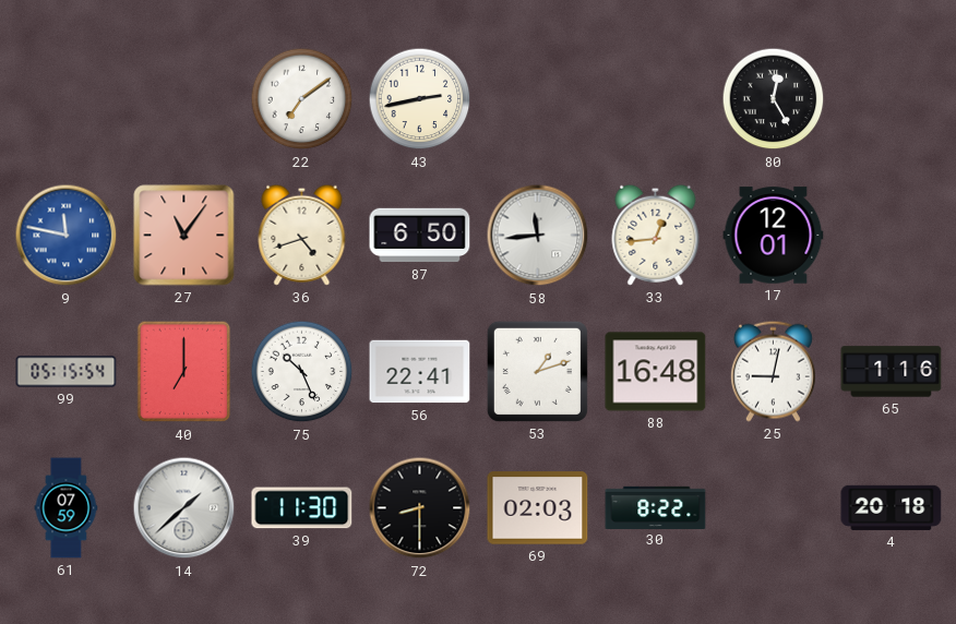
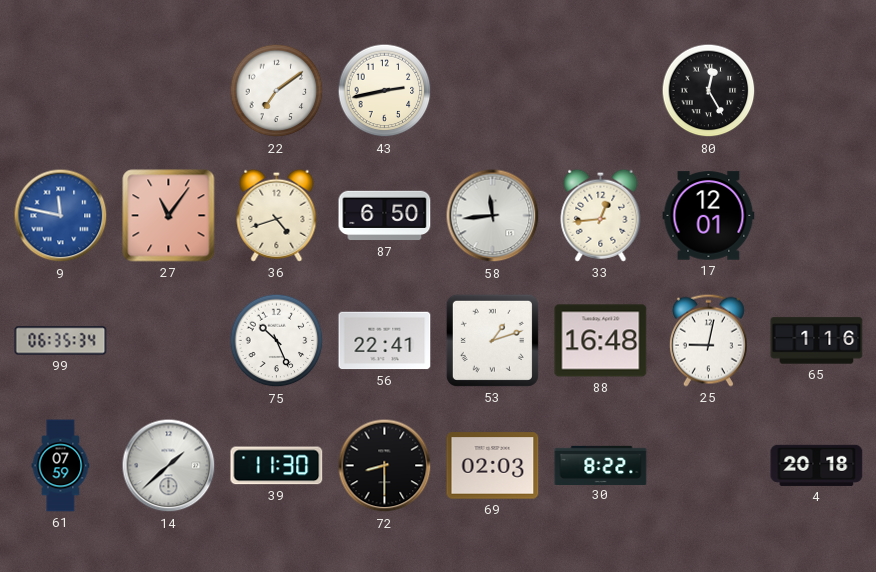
99: 05:15 -> 06:35 (61, 341)
40: 7:00 -> none (184, 372)
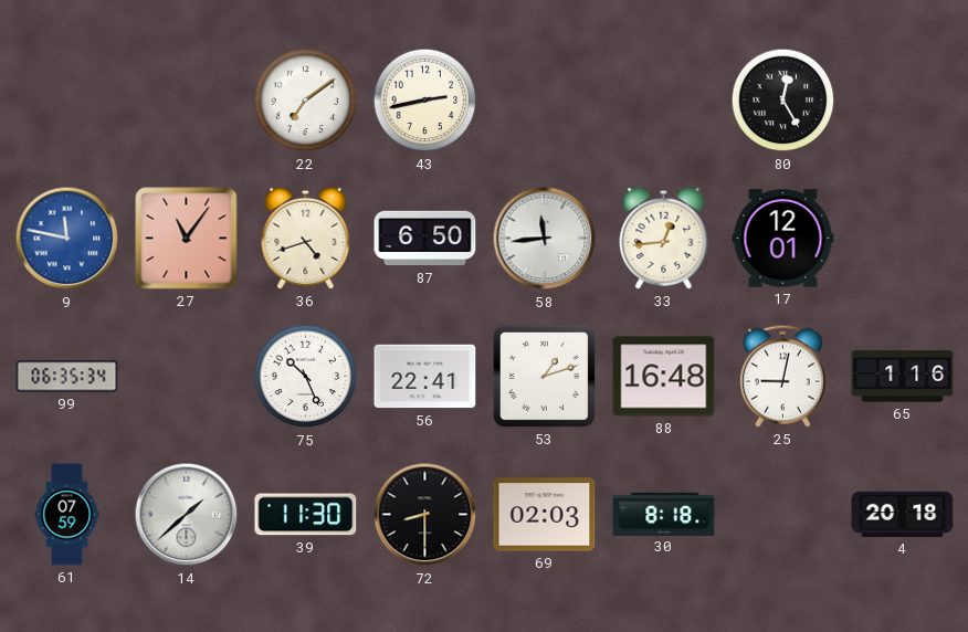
30: 8:22 -> 8:18 (664, 514)
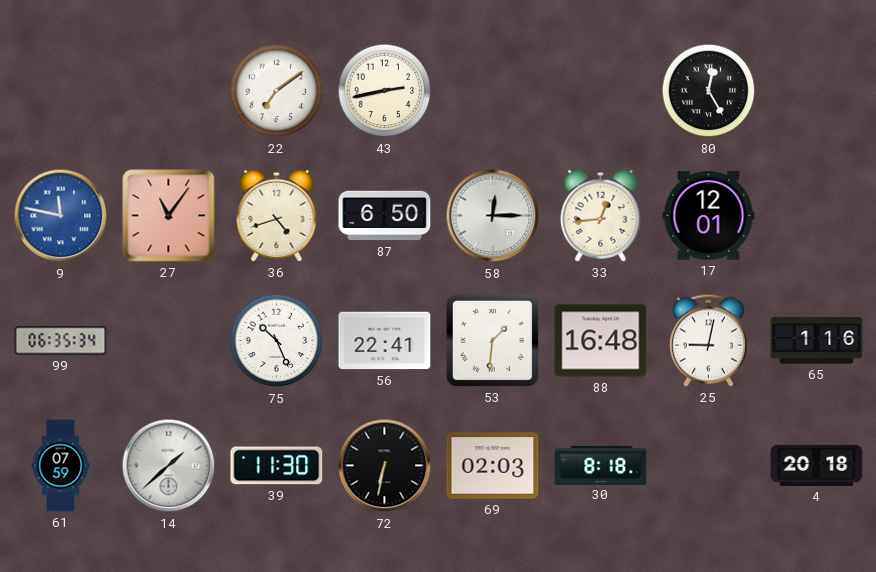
58: 11:44 -> 12:15 (493, 216)
53: 1:12 -> 1:31 (492, 340)
72: 8:30 -> 6:32 (385, 466)
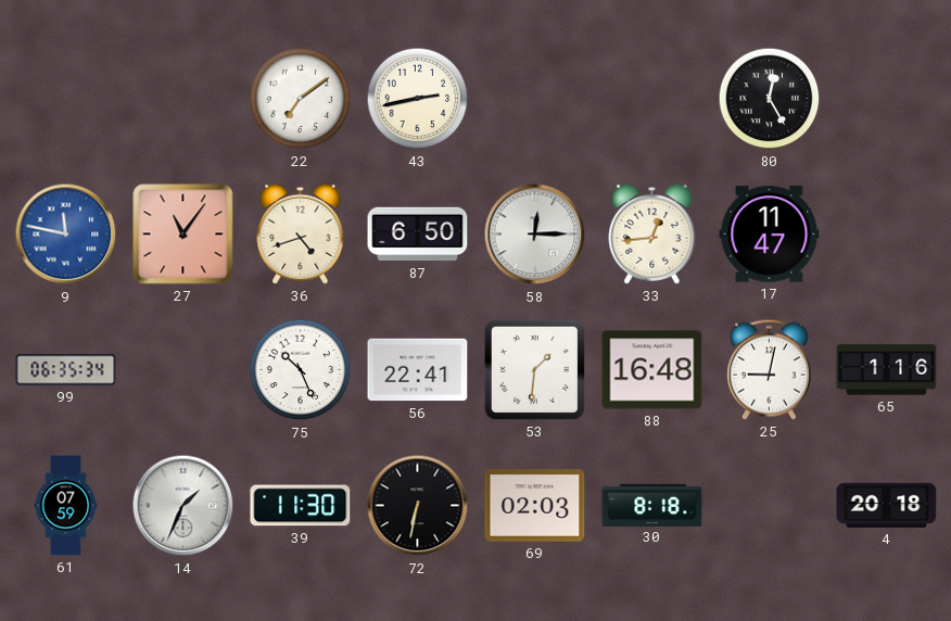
17: 12:01 -> 11:47 (770, 235)
14: 1:38 -> 1:34 (183, 506)
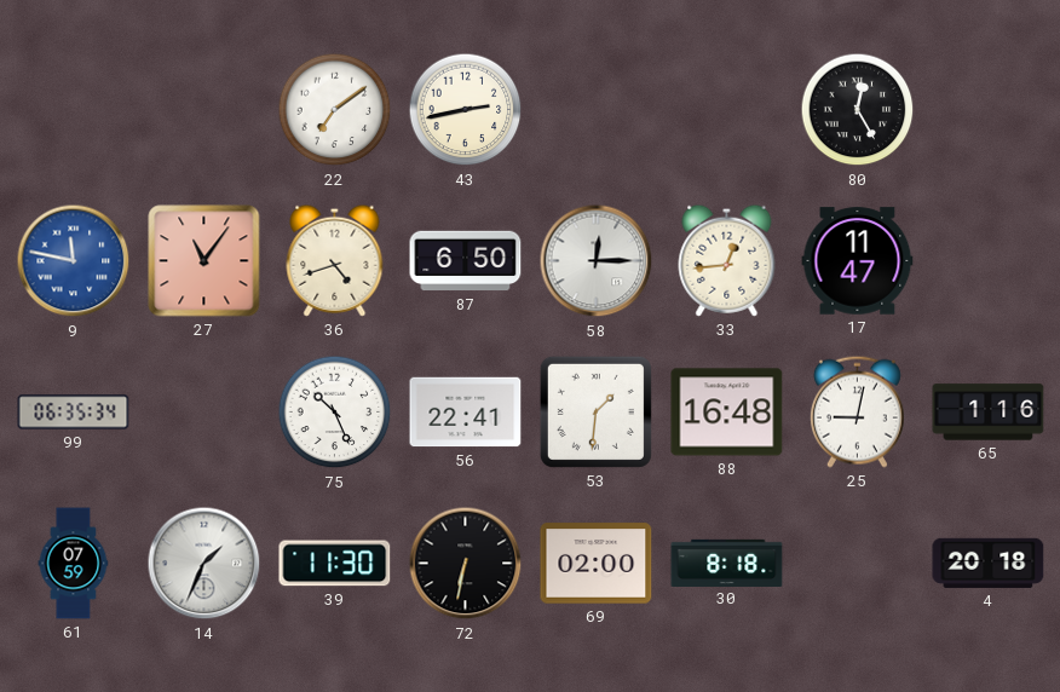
69: 02:03 -> 02:00 (597, 564)
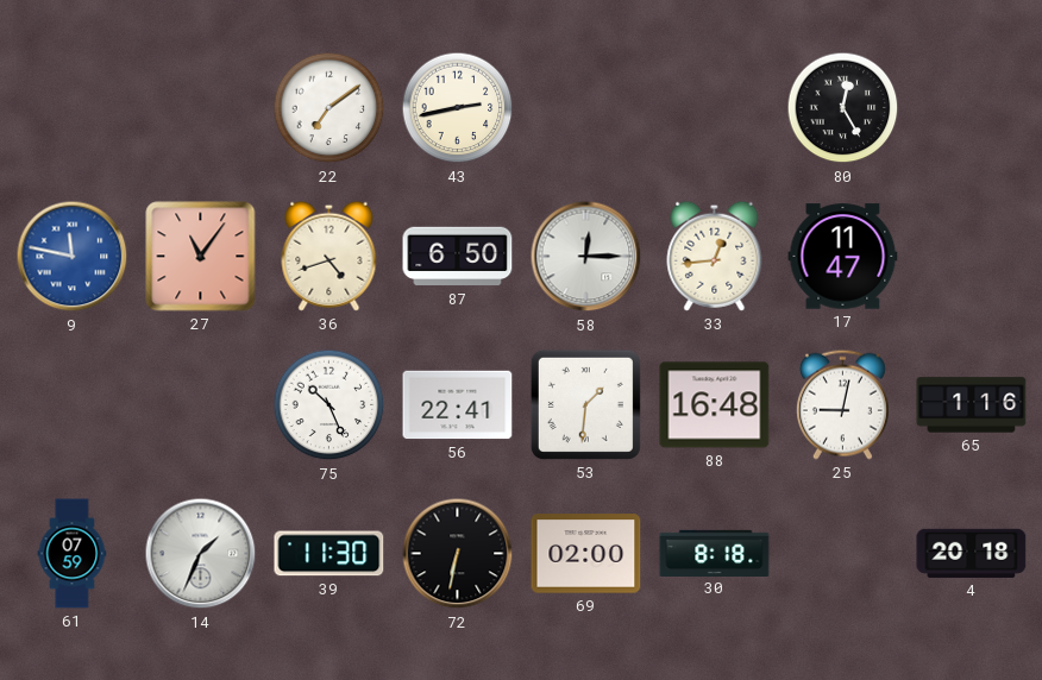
99: 06:35 -> none (74, 413)
